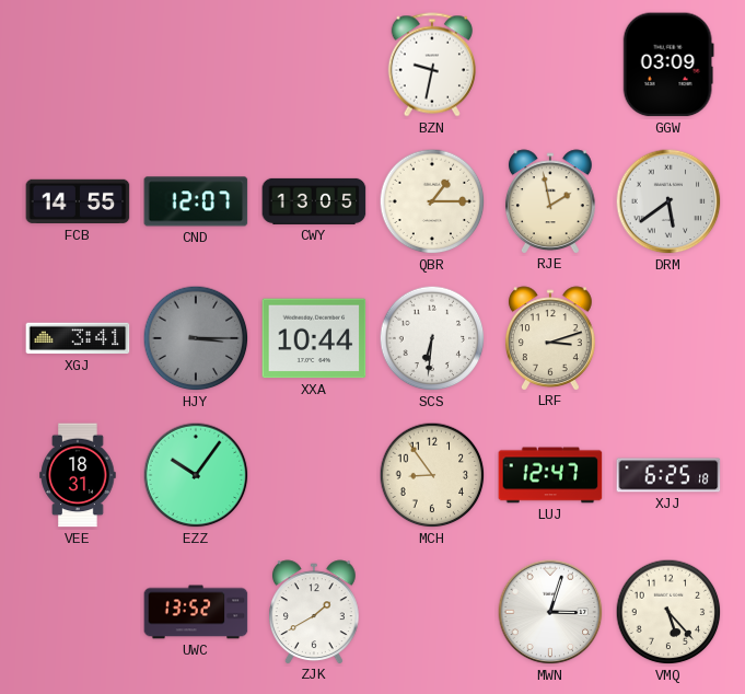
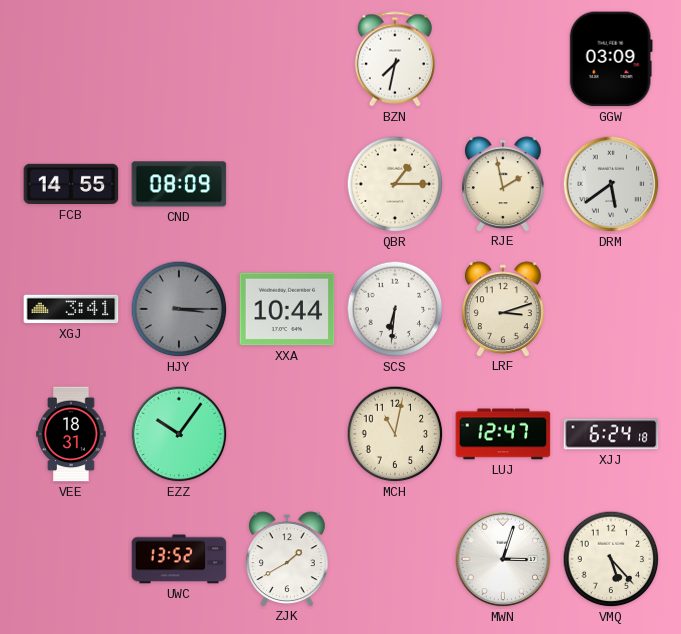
BZN: 9:32 -> 7:32 (394, 59)
CND: 12:07 -> 08:09 (179, 184)
CWY: 13:05 -> none (314, 201)
MCH: 8:54 -> 11:02 (395, 434)
XJJ: 6:25 -> 6:24 (611, 434)
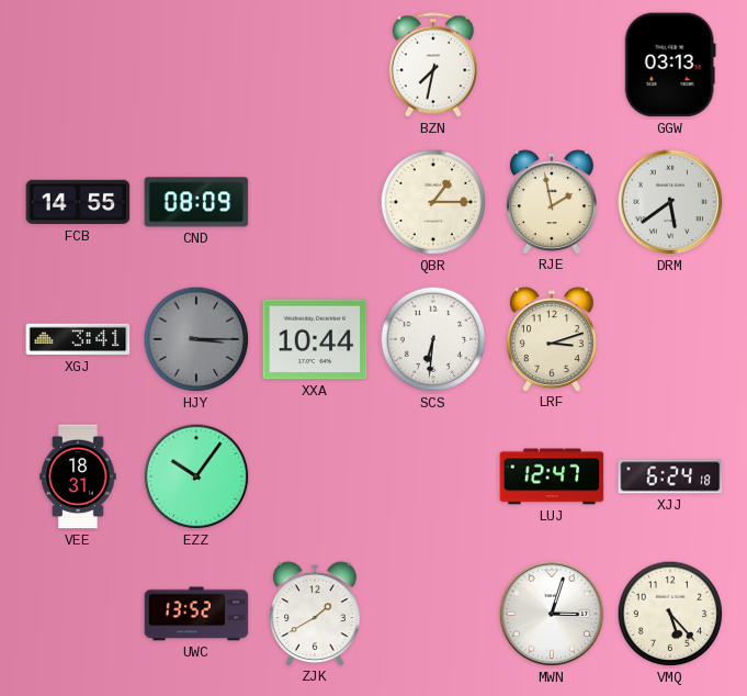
GGW: 03:09 -> 03:13 (670, 65)
MCH: 11:02 -> none (395, 434)
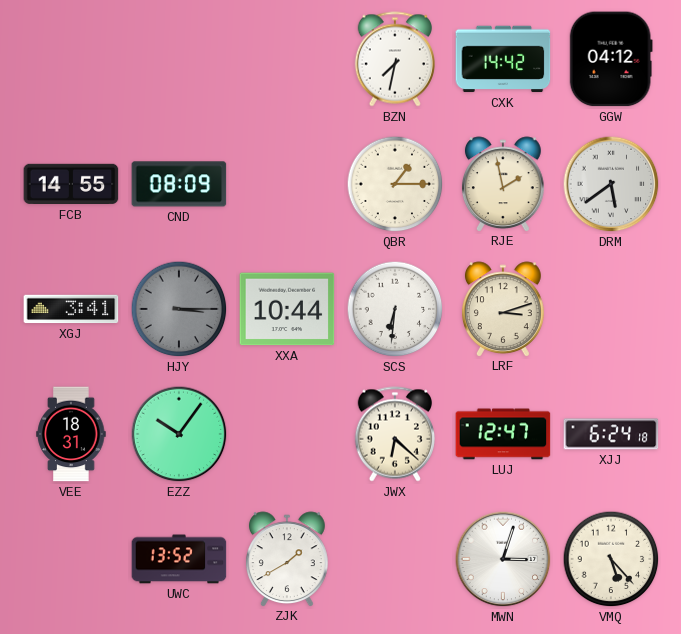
CXK: none -> 14:42 (503, 59)
GGW: 03:13 -> 04:12 (611, 59)
JWX: none -> 6:22 (394, 434)
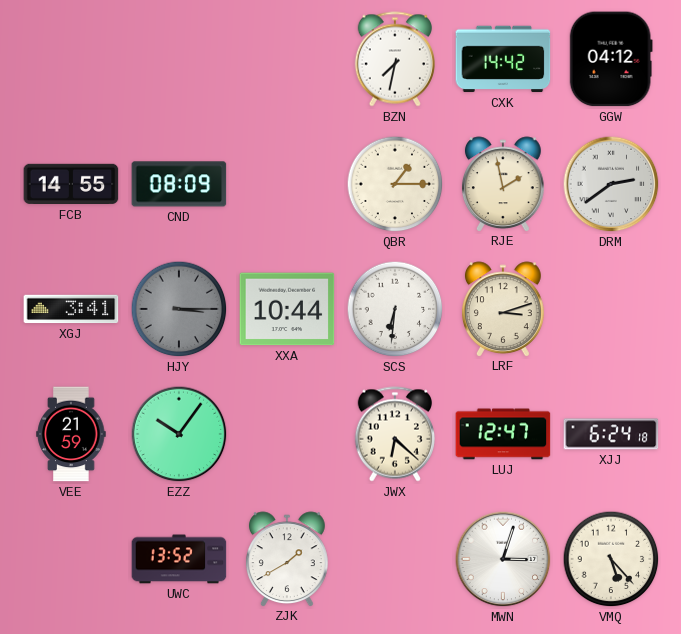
DRM: 5:39 -> 2:39 (611, 184)
VEE: 18:31 -> 21:59 (71, 434)
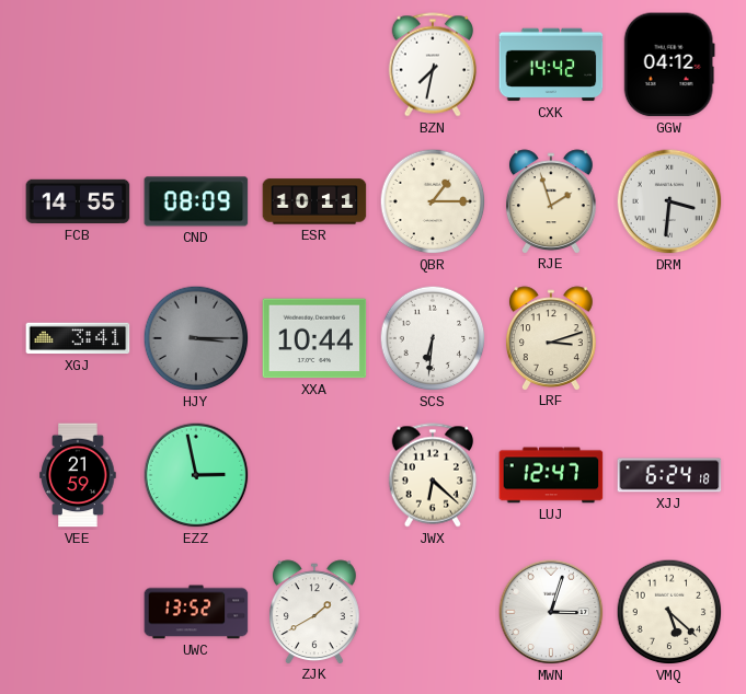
ESR: none -> 10:11 (314, 201)
RJE: 1:58 -> 1:57 (551, 201)
DRM: 2:39 -> 3:31 (669, 201)
EZZ: 10:06 -> 2:58 (196, 475)
VMQ: 5:23 -> 5:22 (669, 612)
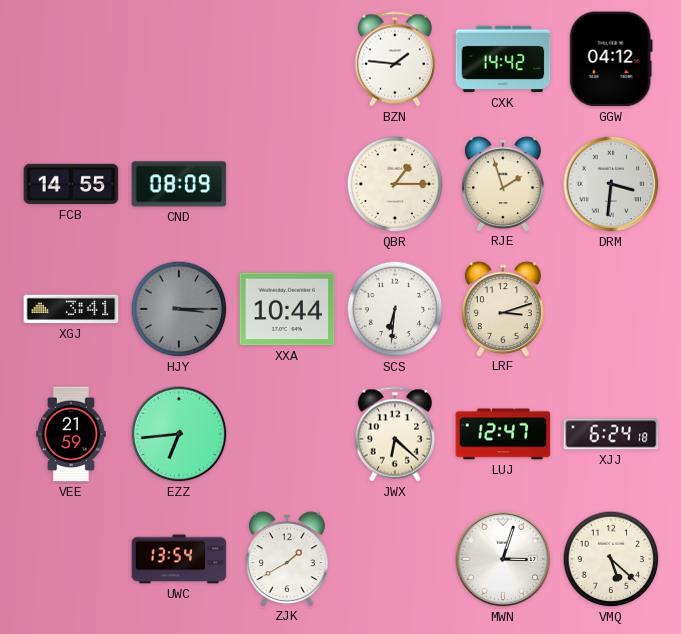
BZN: 7:32 -> 1:46 (394, 59)
ESR: 10:11 -> none (314, 201)
EZZ: 2:58 -> 6:44 (179, 434)
UWC: 13:52 -> 13:54 (179, 559)
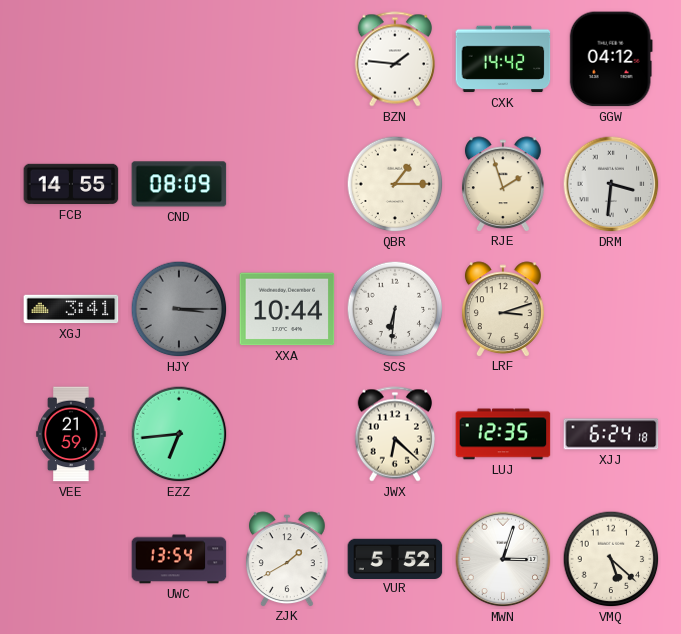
LUJ: 12:47 -> 12:35 (503, 434)
VUR: none -> 5:52 (395, 558)
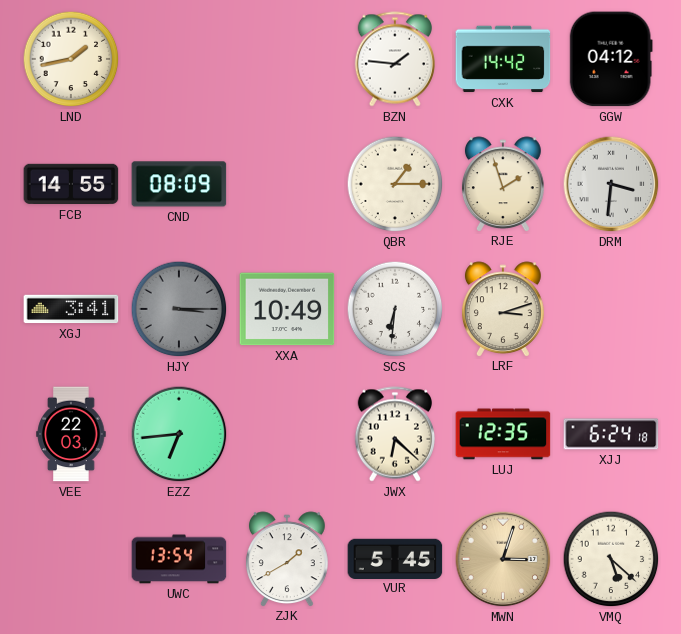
LND: none -> 1:43 (71, 59)
XXA: 10:44 -> 10:49 (287, 309)
VEE: 21:59 -> 22:03 (71, 434)
VUR: 5:52 -> 5:45 (395, 558)
MWN dial: white -> champagne (503, 559)
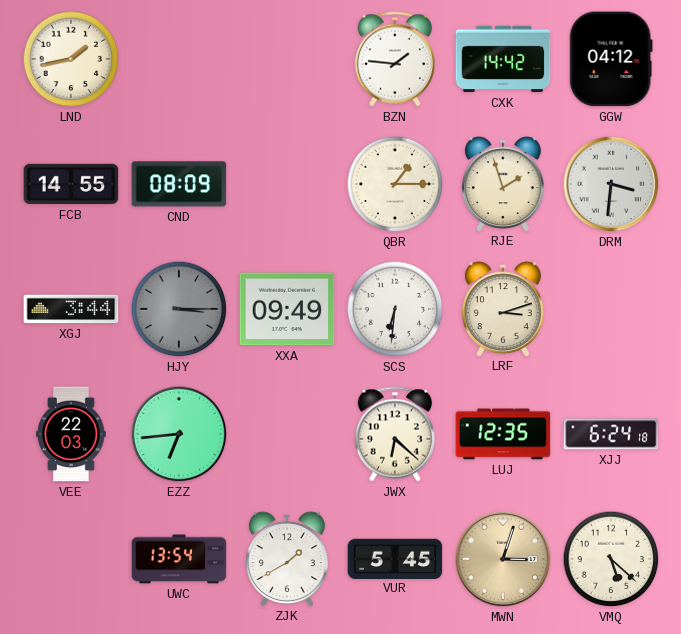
XGJ: 3:41 -> 3:44 (71, 309)
XXA: 10:49 -> 09:49 (287, 309)
